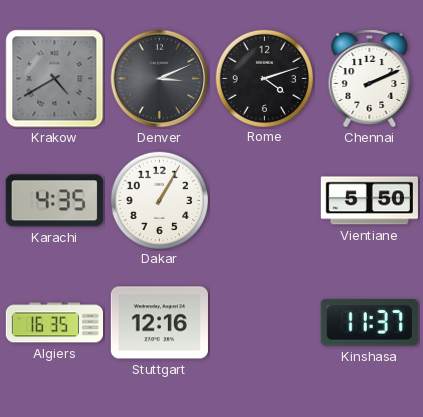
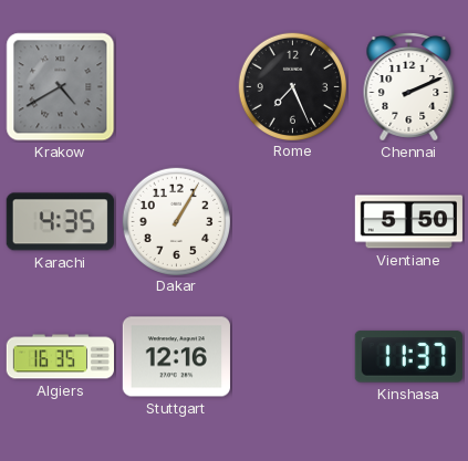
Denver: 3:11 -> none (160, 79)
Rome: 4:12 -> 7:26 (292, 86)
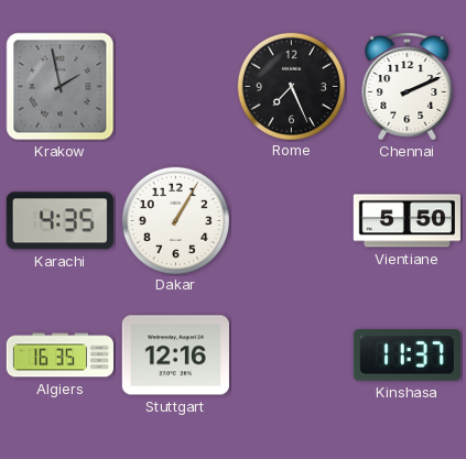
Krakow: 4:40 -> 1:58 (61, 87)
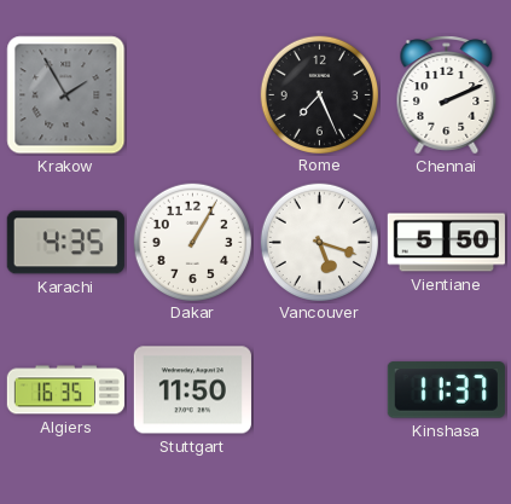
Krakow: 1:58 -> 1:55 (66, 95)
Vancouver: none -> 5:18 (319, 242)
Stuttgart: 12:16 -> 11:50 (192, 390)
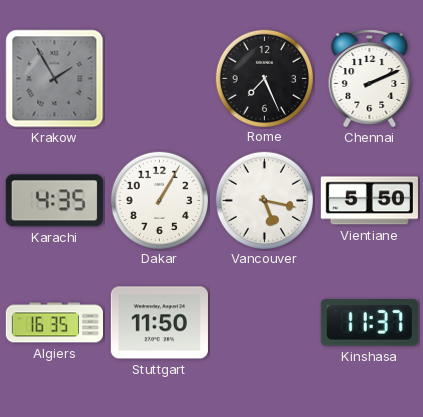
Vancouver: 5:18 -> 5:17 (264, 200)
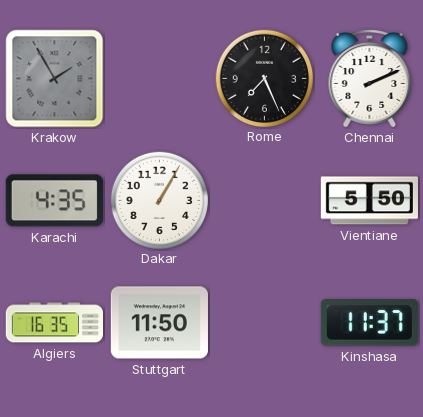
Vancouver: 5:17 -> none (264, 200)
